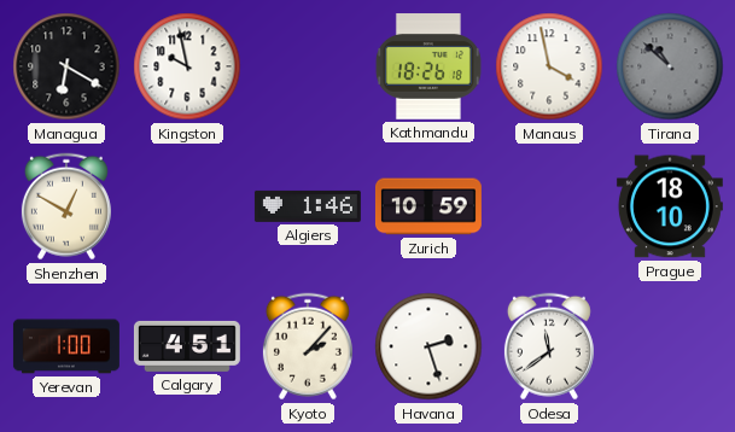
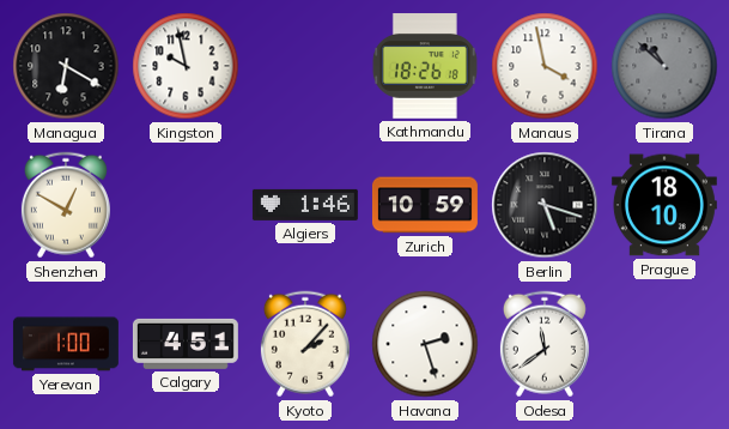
Berlin: none -> 5:18 (545, 205)
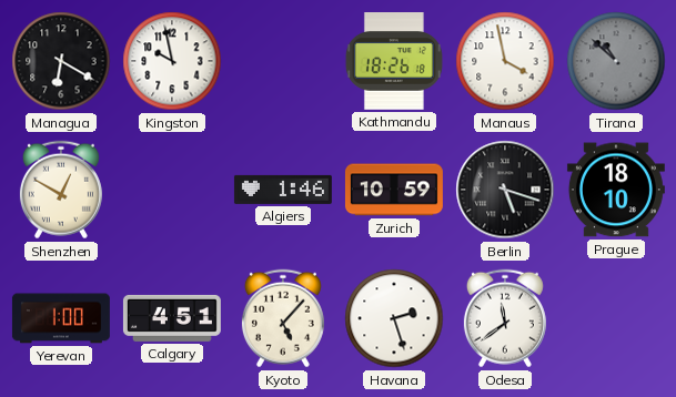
Kyoto: 2:07 -> 5:07 (283, 318)
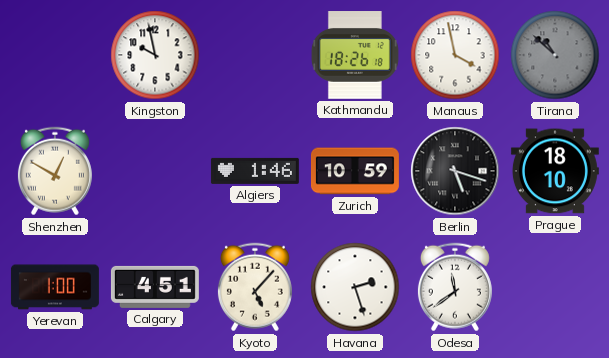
Managua: 6:20 -> none (61, 61)
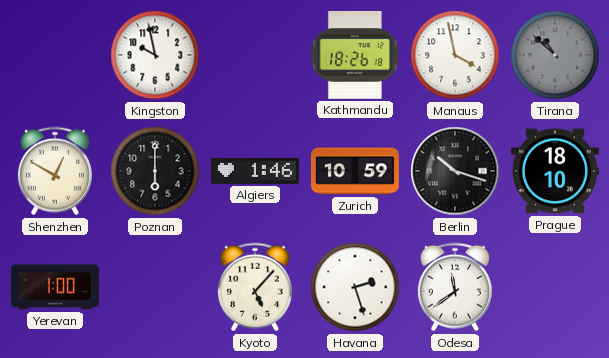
Poznan: none -> 6:00 (155, 171)
Berlin: 5:18 -> 10:18 (455, 171)
Calgary: 4:51 -> none (155, 287)
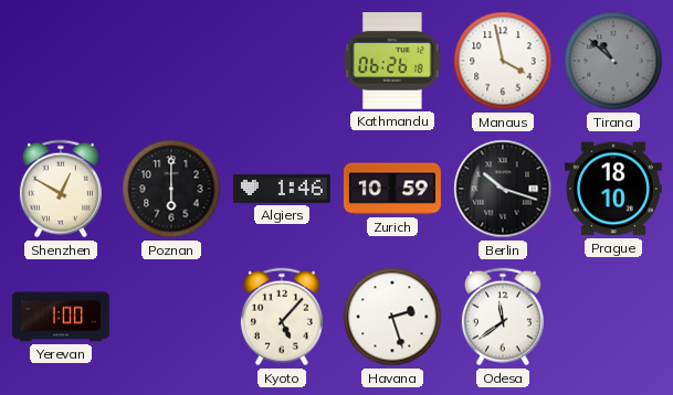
Kingston: 9:58 -> none (155, 55)
Kathmandu: 18:26 -> 06:26 (392, 61)
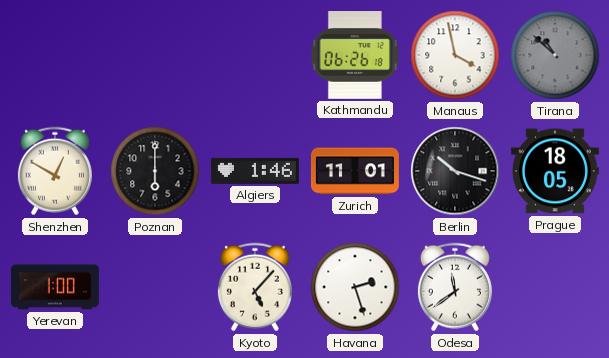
Zurich: 10:59 -> 11:01 (355, 171)
Prague: 18:10 -> 18:05 (555, 171)
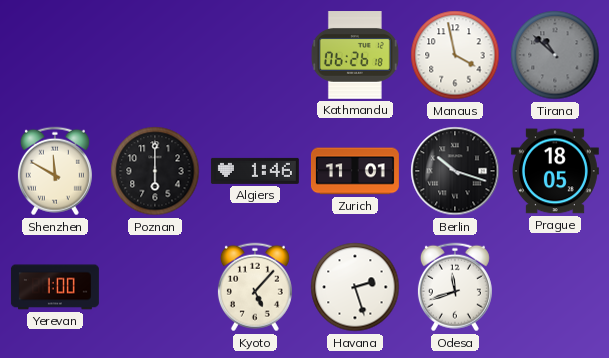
Shenzhen: 12:50 -> 11:50 (55, 171)
Odesa: 11:39 -> 11:42 (455, 287)
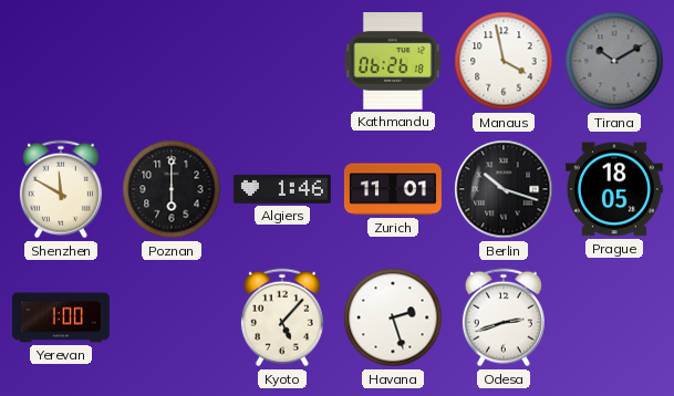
Tirana: 10:52 -> 10:10 (614, 61)
Odesa: 11:42 -> 2:42 (504, 317)
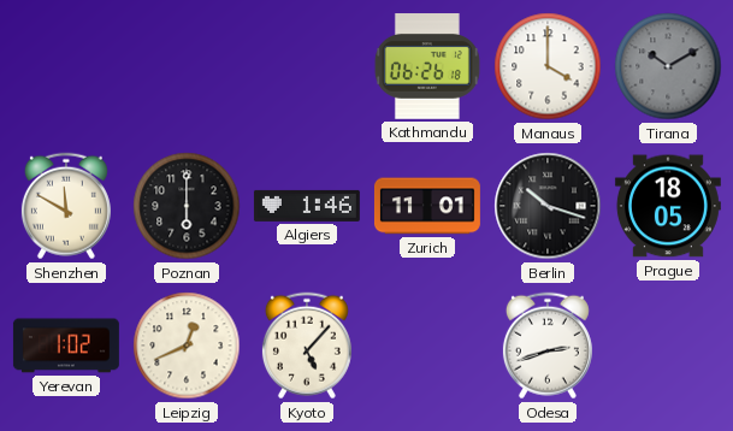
Manaus: 3:58 -> 4:00 (548, 66)
Yerevan: 1:00 -> 1:02 (66, 346)
Leipzig: none -> 12:41 (187, 346)
Havana: 2:27 -> none (393, 317)
